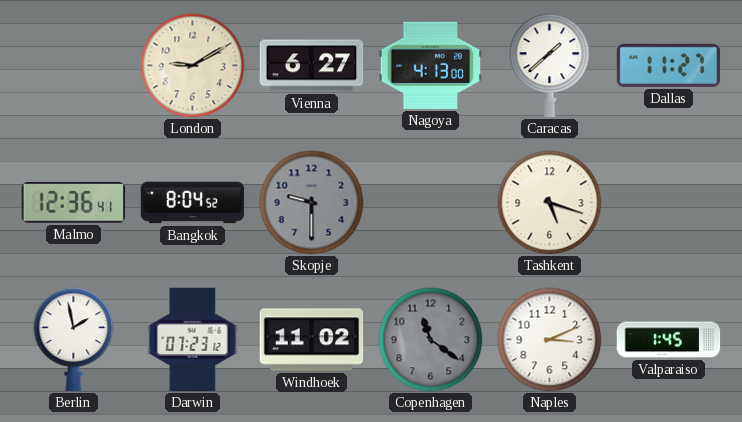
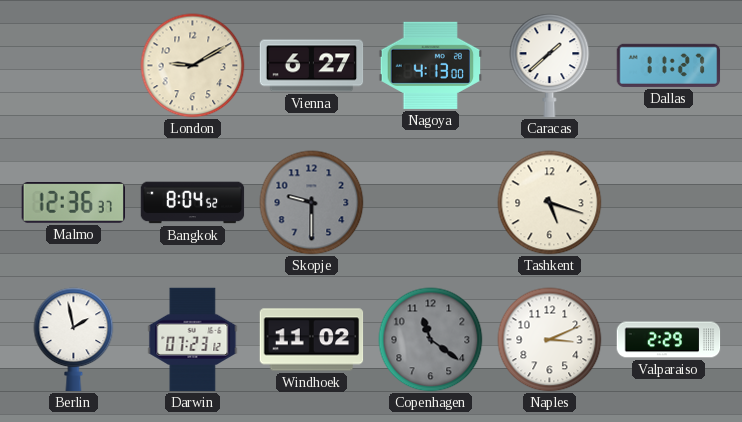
Malmo: 12:36:41 -> 12:36:37 (73, 203)
Valparaiso: 1:45 -> 2:29 (669, 340)
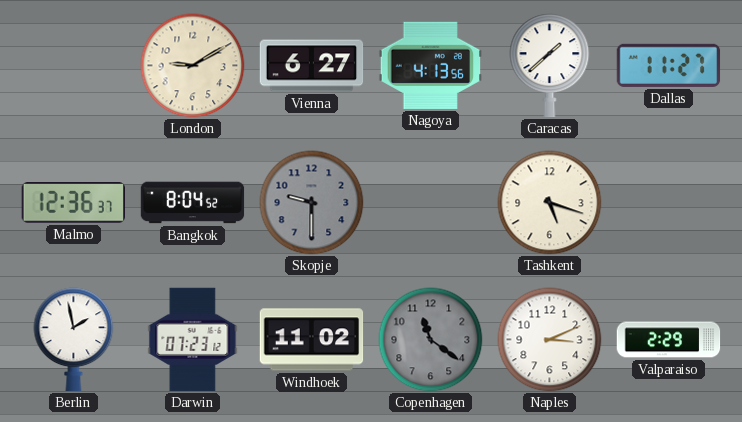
Nagoya: 4:13:00 -> 4:13:56 (431, 65)
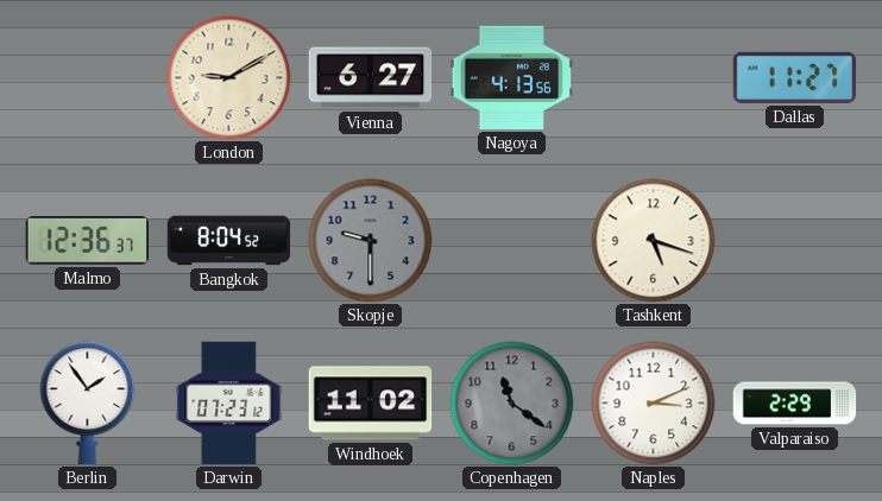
Caracas: 1:38 -> none (550, 66)
Berlin: 1:58 -> 1:54 (88, 404)
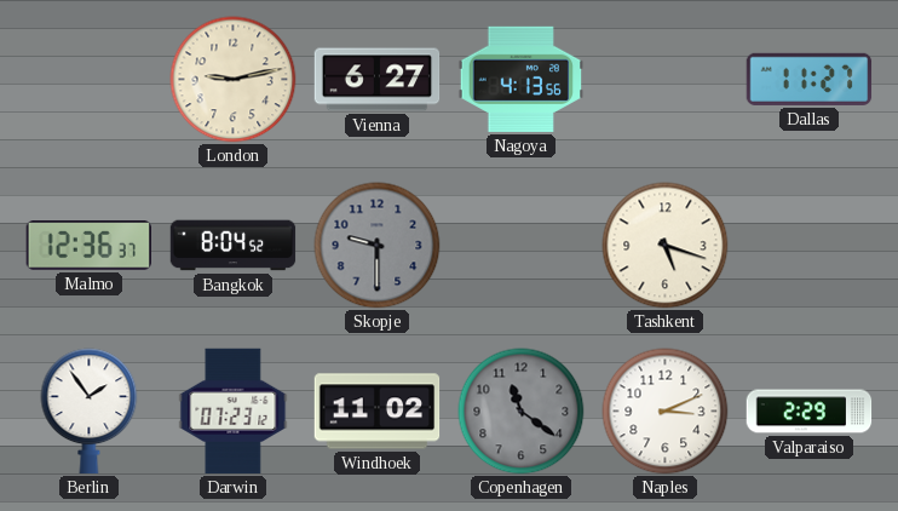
London: 9:10 -> 9:13 (234, 80)
